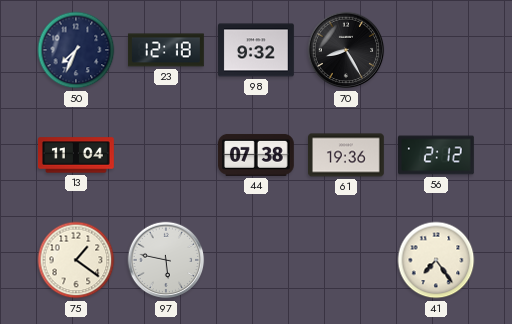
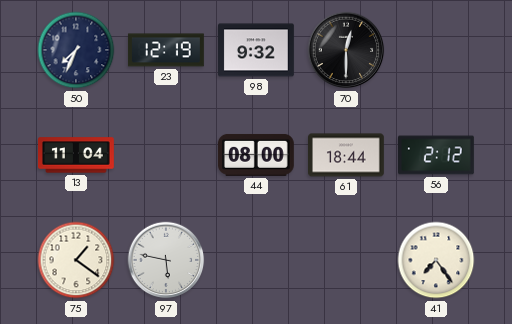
23: 12:18 -> 12:19 (167, 50)
70: 8:25 -> 12:30 (346, 50)
44: 07:38 -> 08:00 (256, 155)
61: 19:36 -> 18:44 (347, 155)
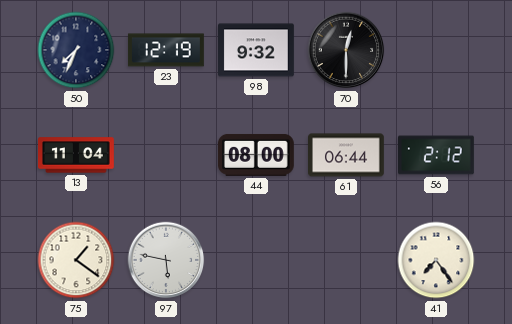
61: 18:44 -> 06:44 (347, 155)
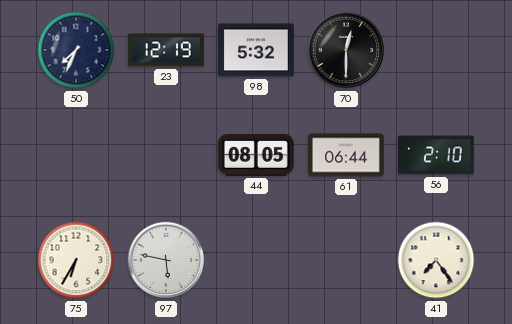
98: 9:32 -> 5:32 (257, 50)
13: 11:04 -> none (77, 155)
44: 08:00 -> 08:05 (256, 155)
56: 2:12 -> 2:10 (437, 155)
75: 1:21 -> 6:35 (76, 260)
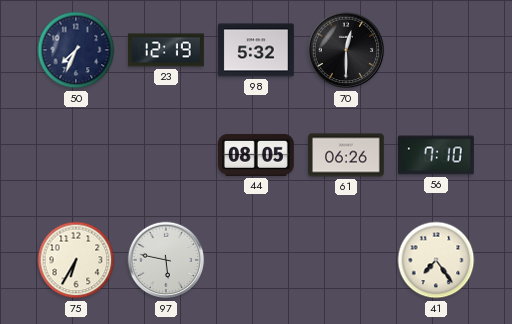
61: 06:44 -> 06:26 (347, 155)
56: 2:10 -> 7:10 (437, 155)
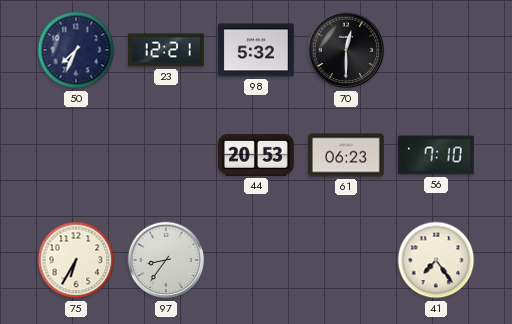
23: 12:19 -> 12:21 (167, 50)
44: 08:05 -> 20:53 (256, 155)
61: 06:26 -> 06:23 (347, 155)
97: 5:47 -> 8:36 (166, 260)
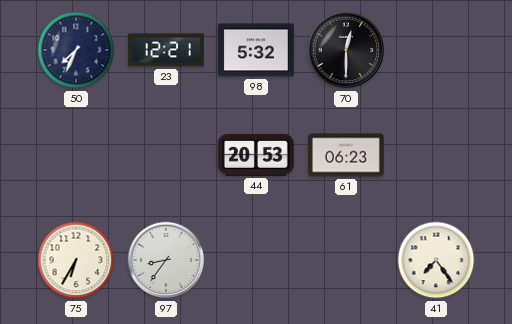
56: 7:10 -> none (437, 155)
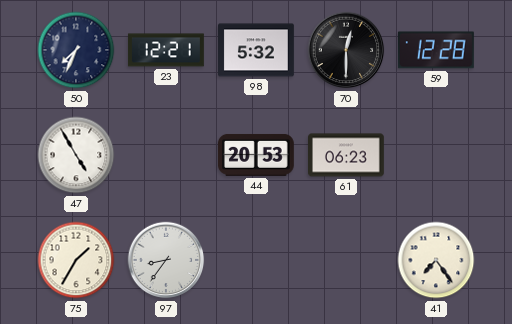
59: none -> 12:28 (436, 50)
47: none -> 4:55 (76, 155)
75: 6:35 -> 1:35 (76, 260)
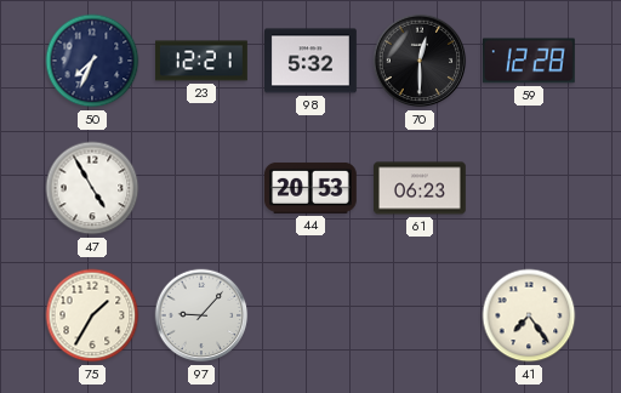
97: 8:36 -> 9:07 (201, 315)
